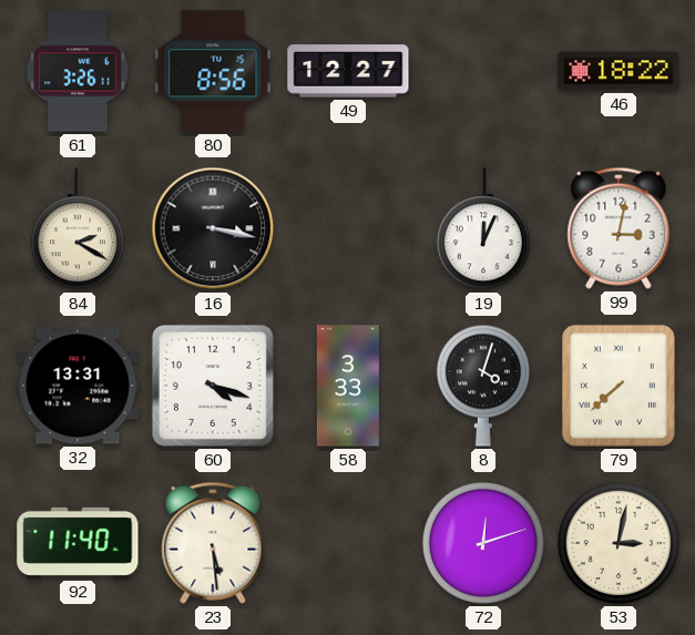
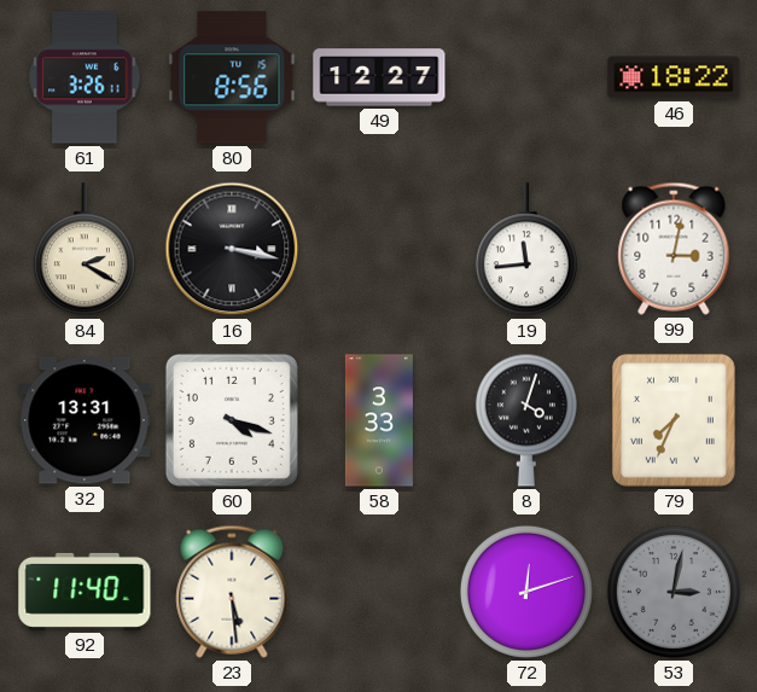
19: 12:04 -> 11:44 (526, 250)
79: 7:38 -> 7:34 (674, 420)
53 dial: cream -> grey (674, 592)
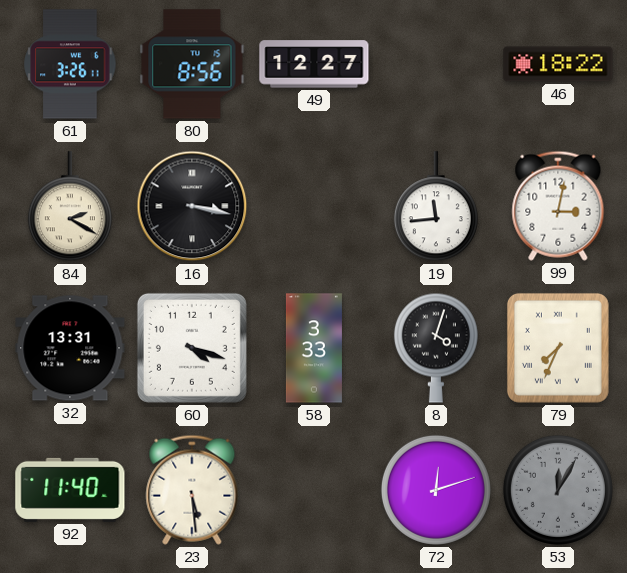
53: 3:02 -> 12:05 (558, 490)
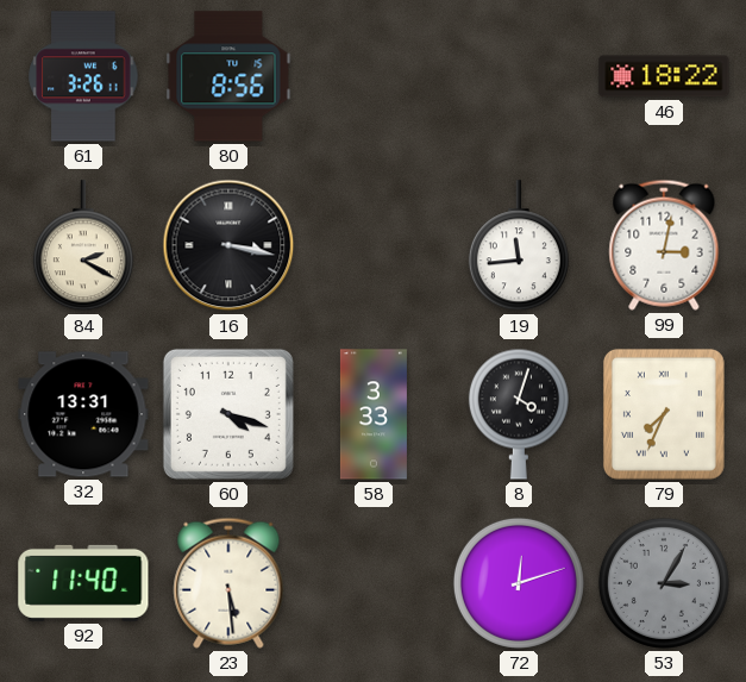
49: 12:27 -> none (314, 64)
53: 12:05 -> 3:05 (664, 583)
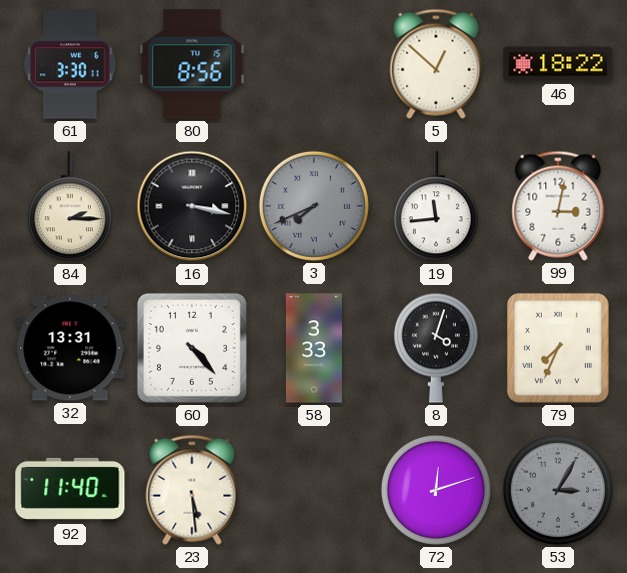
61: 3:26 -> 3:30 (70, 64)
5: none -> 12:52 (436, 64)
84: 2:20 -> 2:15 (70, 207)
3: none -> 7:41 (314, 206)
60: 4:18 -> 4:23 (192, 348)
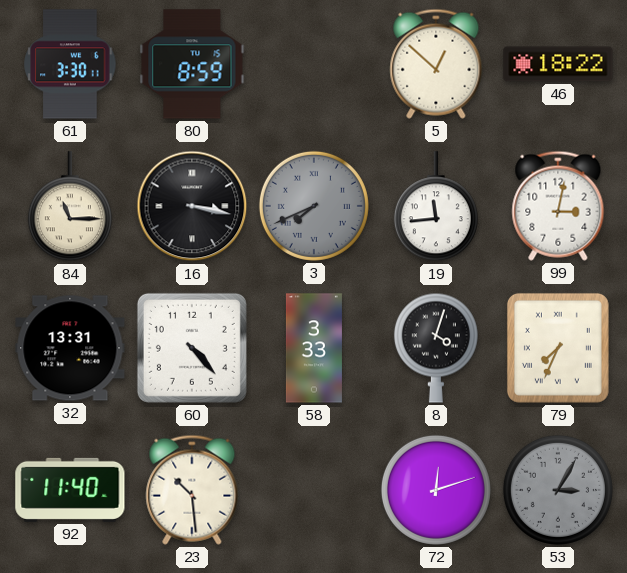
80: 8:56 -> 8:59 (192, 64)
84: 2:15 -> 11:15 (70, 207)
23: 5:29 -> 10:29 (192, 490)
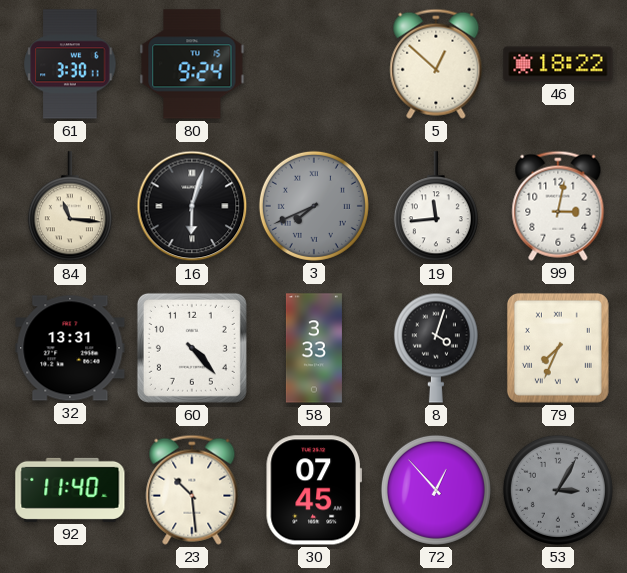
80: 8:59 -> 9:24 (192, 64)
84: 11:15 -> 11:16 (70, 207)
16: 3:17 -> 6:03 (192, 206)
30: none -> 07:45 (314, 490)
72: 12:12 -> 12:53 (436, 490)
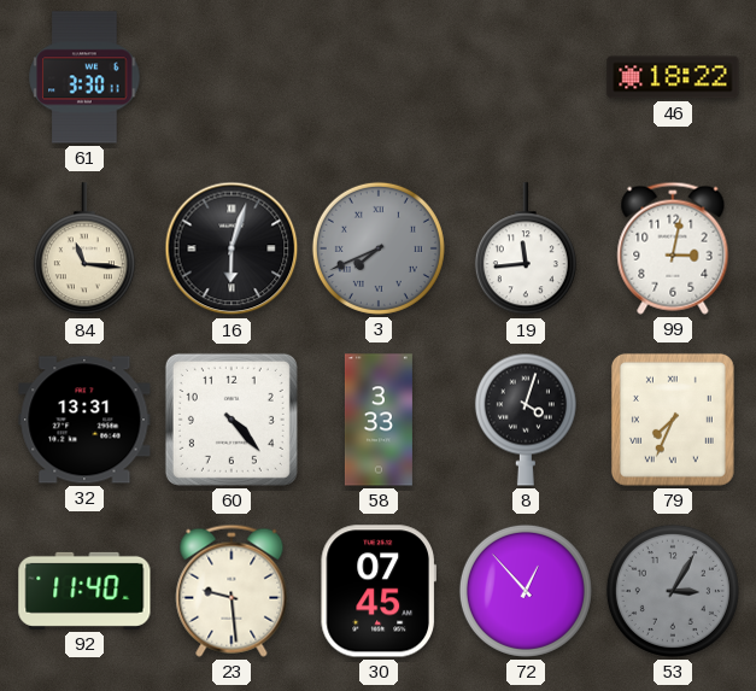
80: 9:24 -> none (192, 64)
5: 12:52 -> none (436, 64)
23: 10:29 -> 9:29 (232, 591)
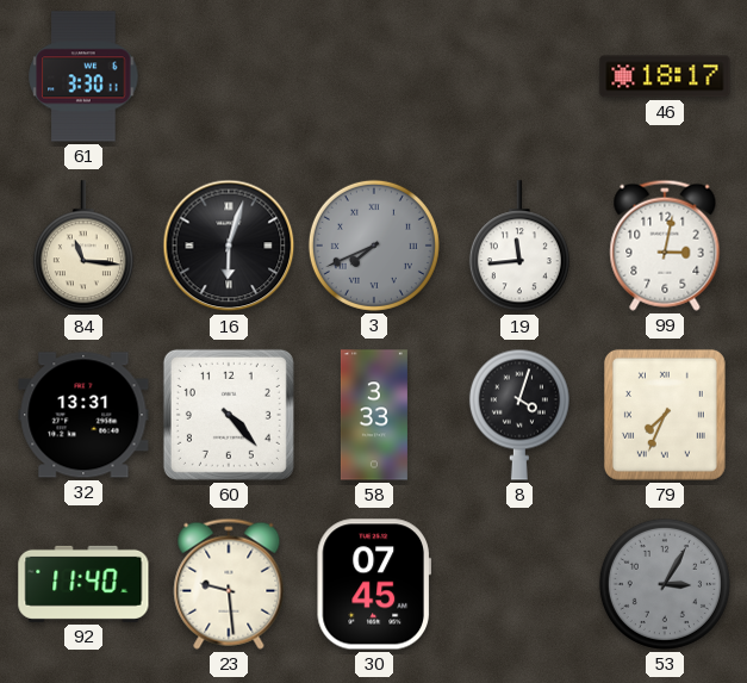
46: 18:22 -> 18:17 (665, 76)
72: 12:53 -> none (526, 591)
